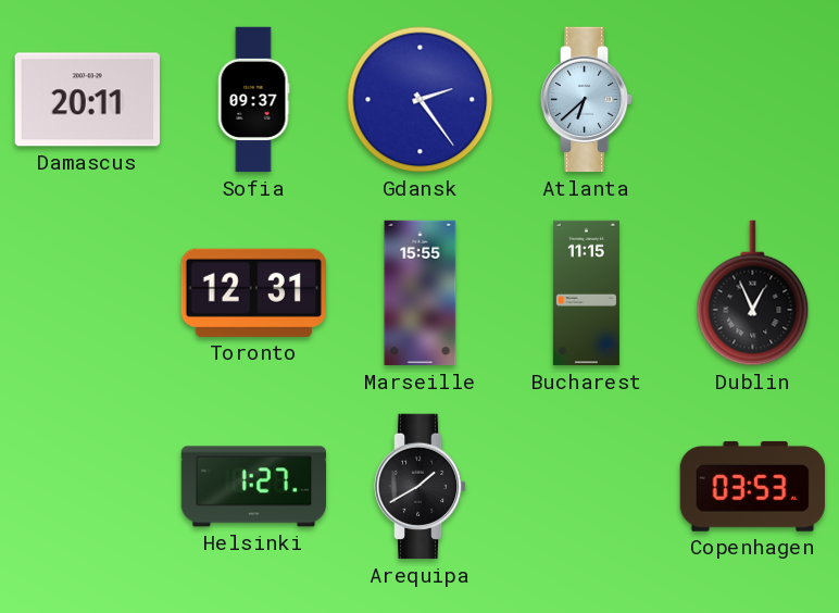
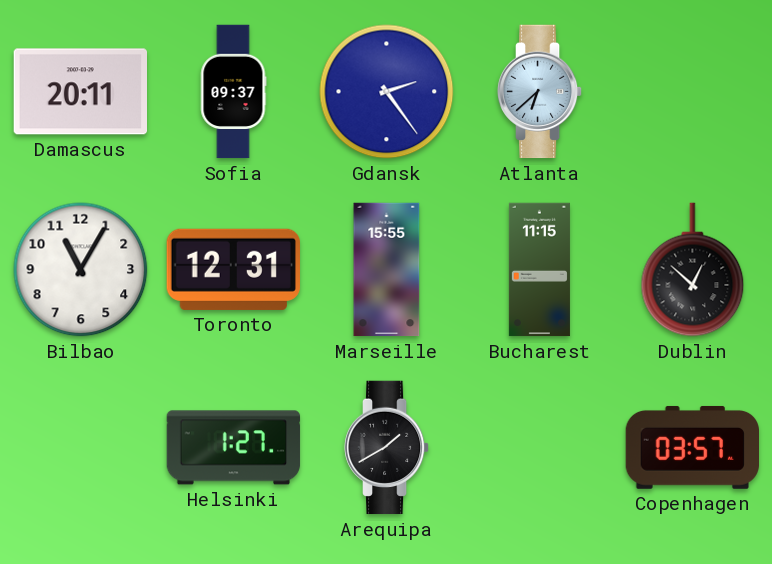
Bilbao: none -> 11:05 (81, 270)
Dublin: 12:56 -> 12:52 (693, 270)
Copenhagen: 03:53 -> 03:57 (692, 447)
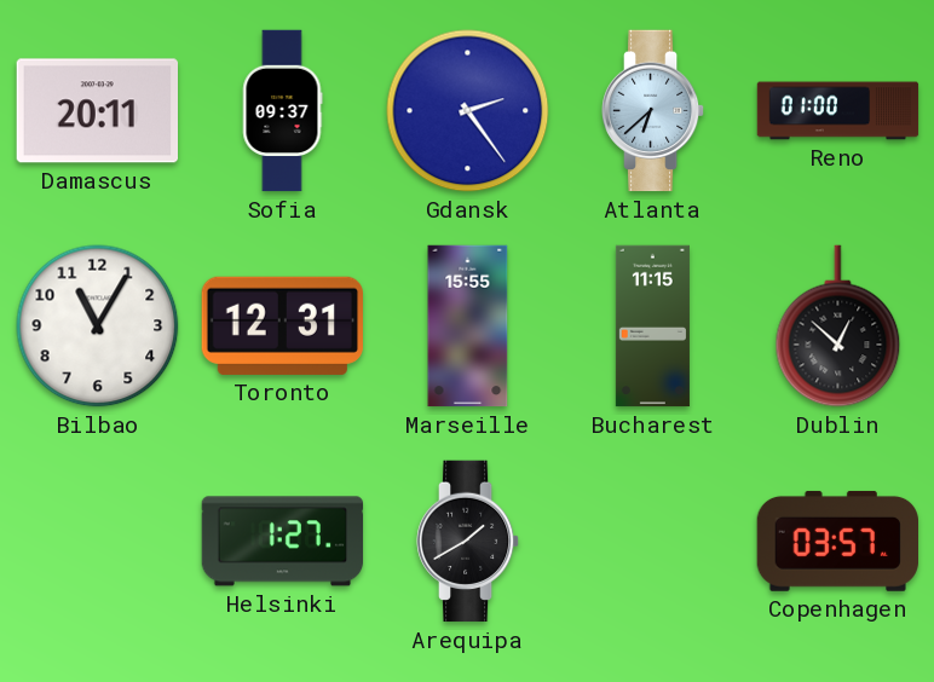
Reno: none -> 01:00 (838, 111)
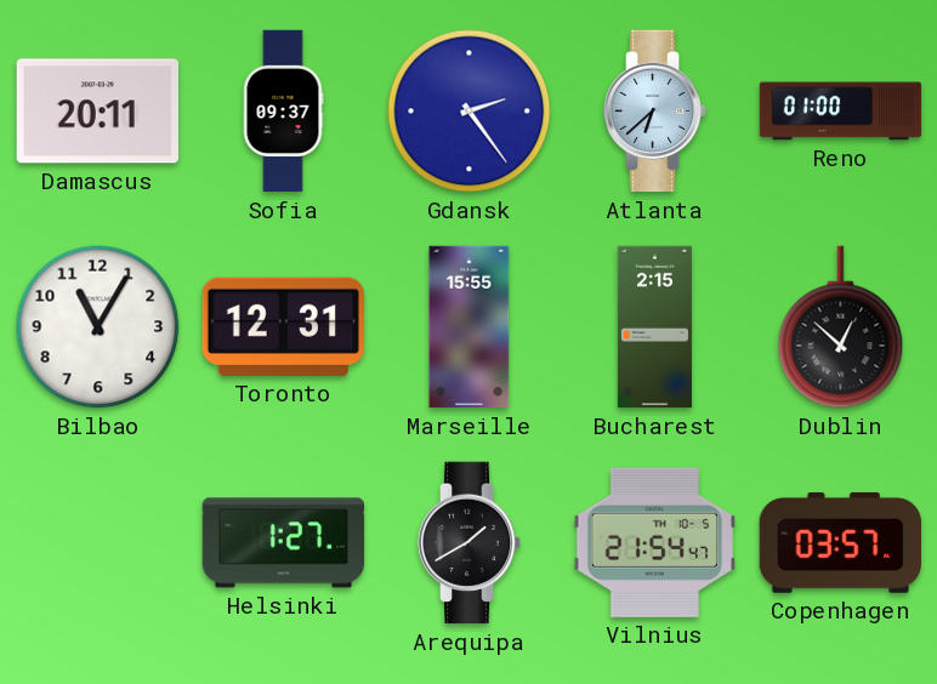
Bucharest: 11:15 -> 2:15 (654, 327)
Vilnius: none -> 21:54 (654, 542)
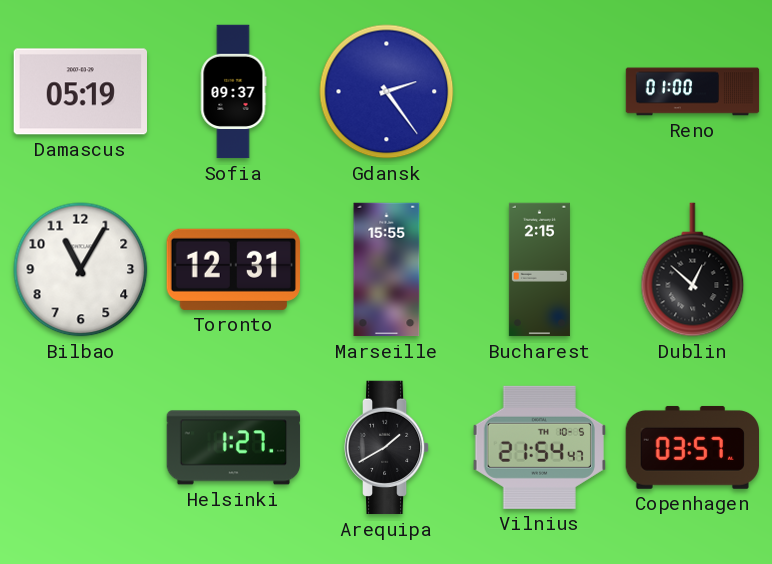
Damascus: 20:11 -> 05:19 (80, 92)
Atlanta: 6:38 -> none (655, 112)
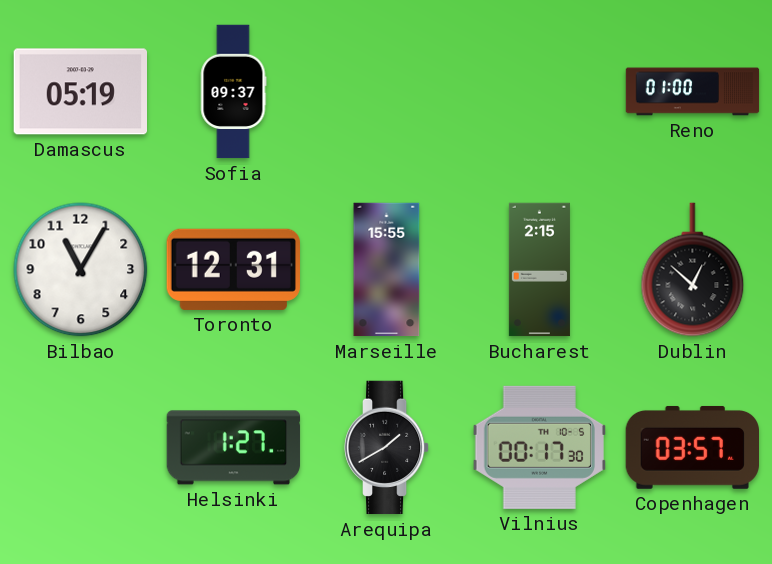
Gdansk: 2:24 -> none (387, 92)
Vilnius: 21:54 -> 00:17 (539, 447)
